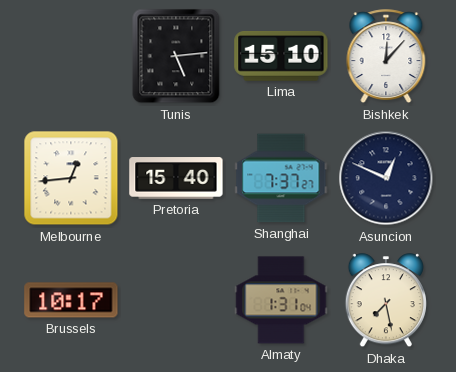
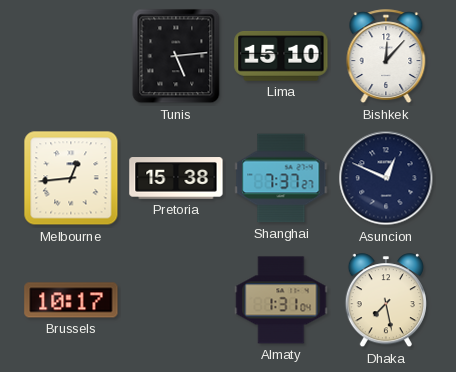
Pretoria: 15:40 -> 15:38 (176, 178)
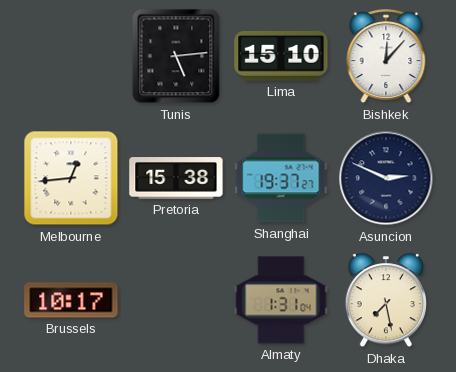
Shanghai: 7:37 -> 19:37 (281, 178)
Asuncion: 12:49 -> 2:49 (386, 178)
